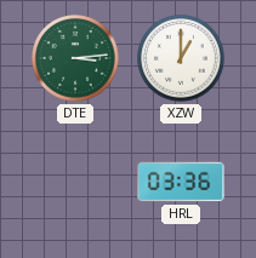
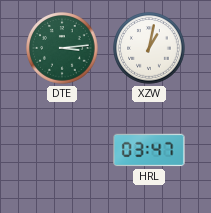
XZW: 1:00 -> 1:02 (149, 48)
HRL: 03:36 -> 03:47 (149, 150)
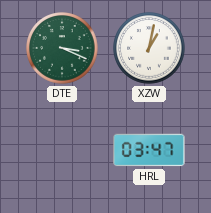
DTE: 3:14 -> 3:19 (62, 48)
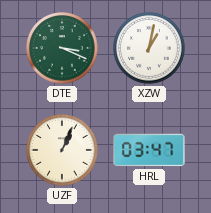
UZF: none -> 1:04 (62, 150)
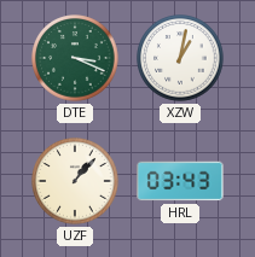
UZF: 1:04 -> 1:07 (75, 181)
HRL: 03:47 -> 03:43 (180, 181)
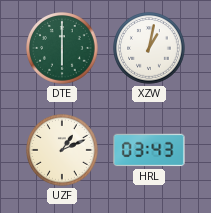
DTE: 3:19 -> 6:00 (62, 48)
UZF: 1:07 -> 1:11 (62, 150)
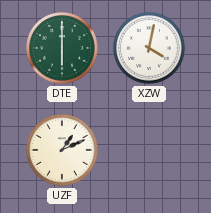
XZW: 1:02 -> 4:02 (149, 48)
HRL: 03:43 -> none (149, 150)
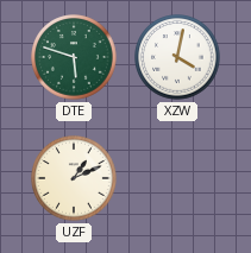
DTE: 6:00 -> 5:48 (74, 57)
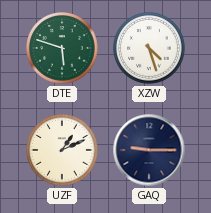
XZW: 4:02 -> 4:27 (149, 48)
GAQ: none -> 9:15 (149, 150)
